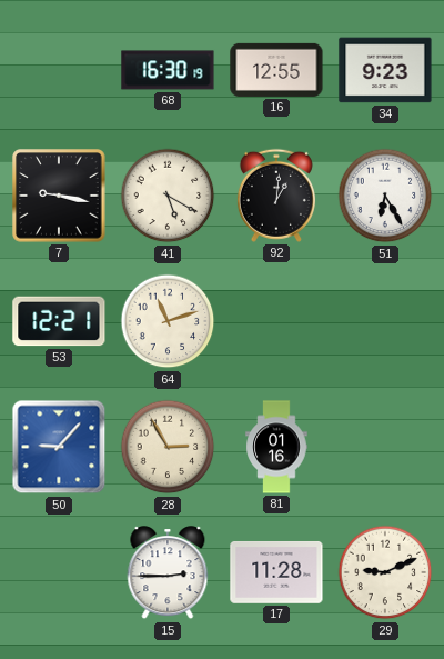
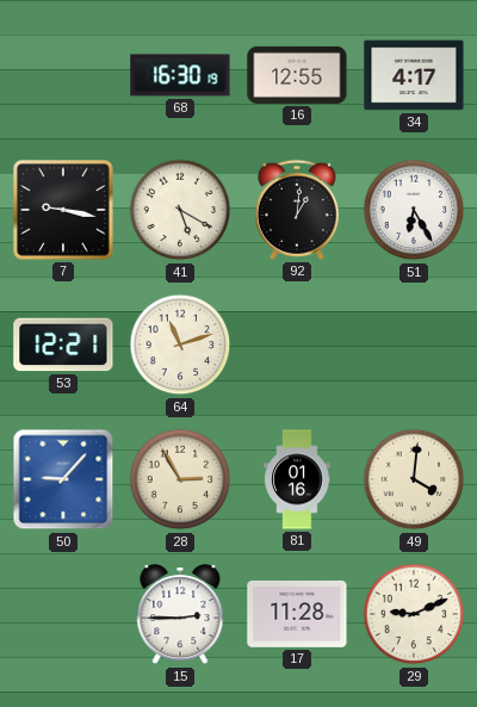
34: 9:23 -> 4:17 (414, 75)
49: none -> 4:01 (414, 479)
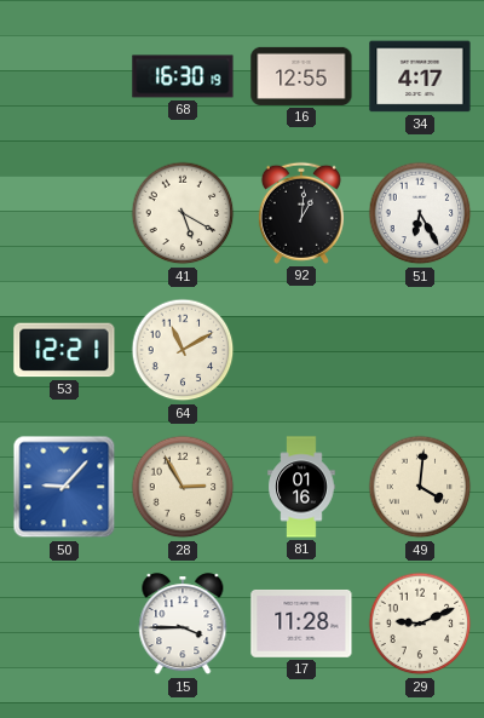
7: 9:17 -> none (63, 210)
64: 11:12 -> 11:10 (183, 350)
15: 2:45 -> 3:45 (183, 625)
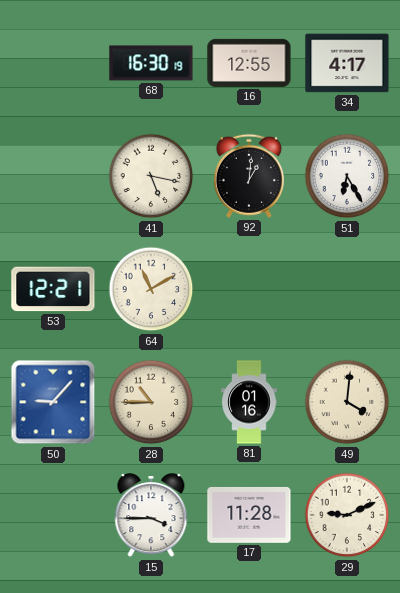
41: 5:20 -> 5:17 (151, 176)
28: 2:55 -> 10:45 (151, 402)
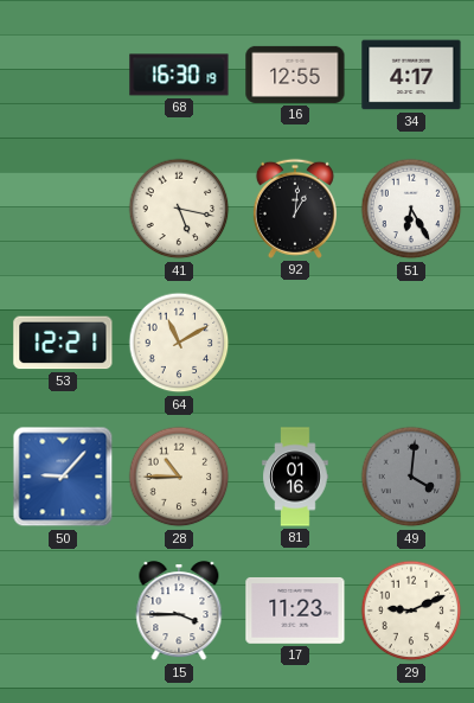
49 dial: cream -> grey (411, 477)
17: 11:28 -> 11:23 (295, 611)
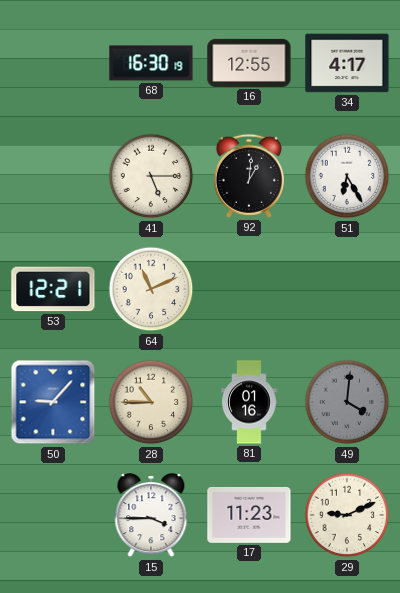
41: 5:17 -> 5:15 (151, 176)
64: 11:10 -> 11:11 (151, 289)
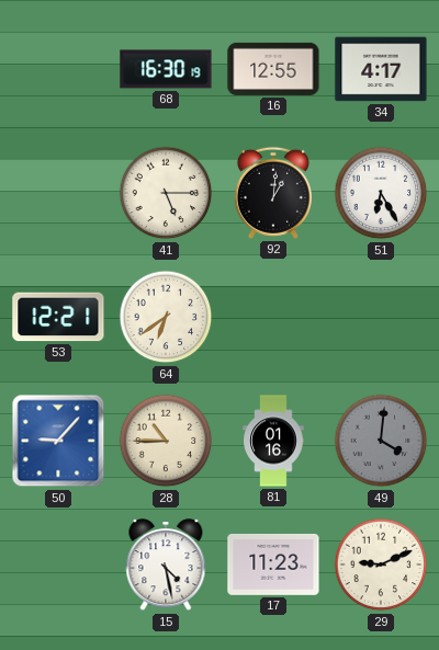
64: 11:11 -> 6:39 (166, 317)
15: 3:45 -> 4:28 (166, 566)
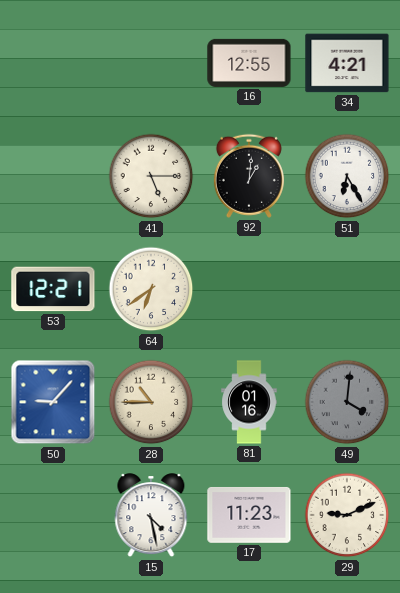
68: 16:30 -> none (166, 69)
34: 4:17 -> 4:21 (347, 63)
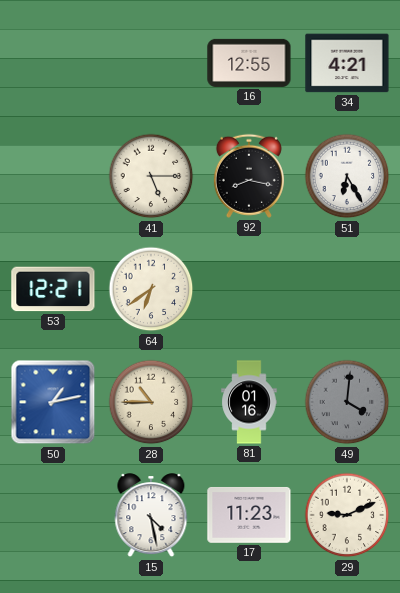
92: 1:01 -> 8:17 (249, 176)
50: 9:07 -> 1:13 (53, 402)
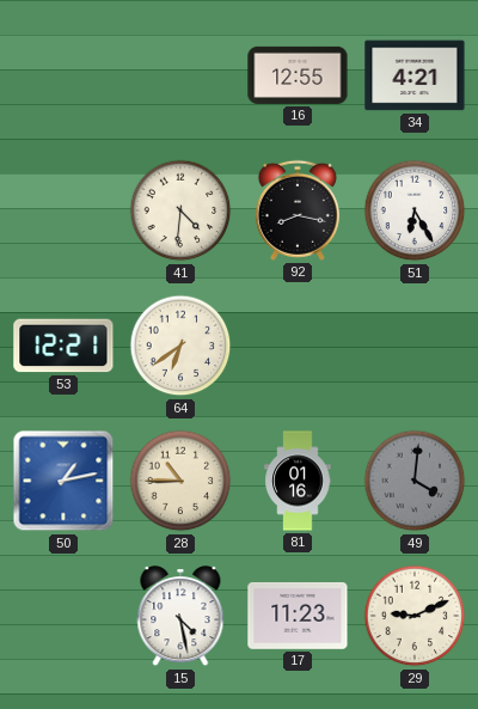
41: 5:15 -> 4:31 (180, 210)
